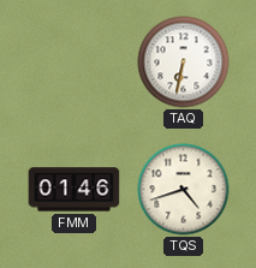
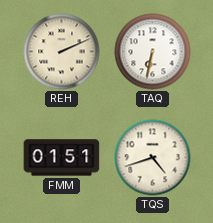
REH: none -> 2:11 (62, 52)
FMM: 01:46 -> 01:51 (62, 158)
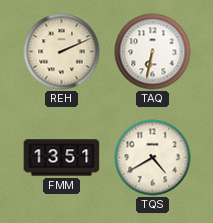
FMM: 01:51 -> 13:51 (62, 158)
TQS: 4:42 -> 4:40 (153, 158)
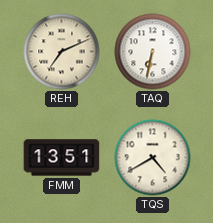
REH: 2:11 -> 7:11 (62, 52)
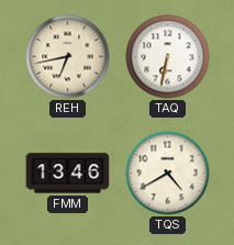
REH: 7:11 -> 6:43 (68, 57)
FMM: 13:51 -> 13:46 (68, 174)
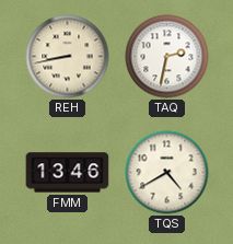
REH: 6:43 -> 8:43 (68, 57)
TAQ: 6:32 -> 2:32 (167, 57)
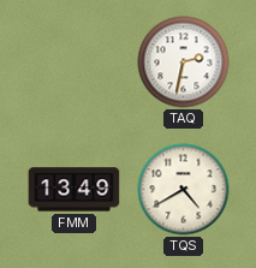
REH: 8:43 -> none (68, 57)
FMM: 13:46 -> 13:49 (75, 190)
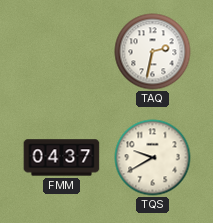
FMM: 13:49 -> 04:37 (62, 158)
TQS: 4:40 -> 9:40 (153, 158)
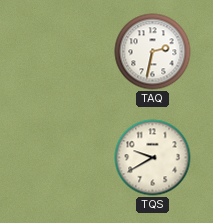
FMM: 04:37 -> none (62, 158)
